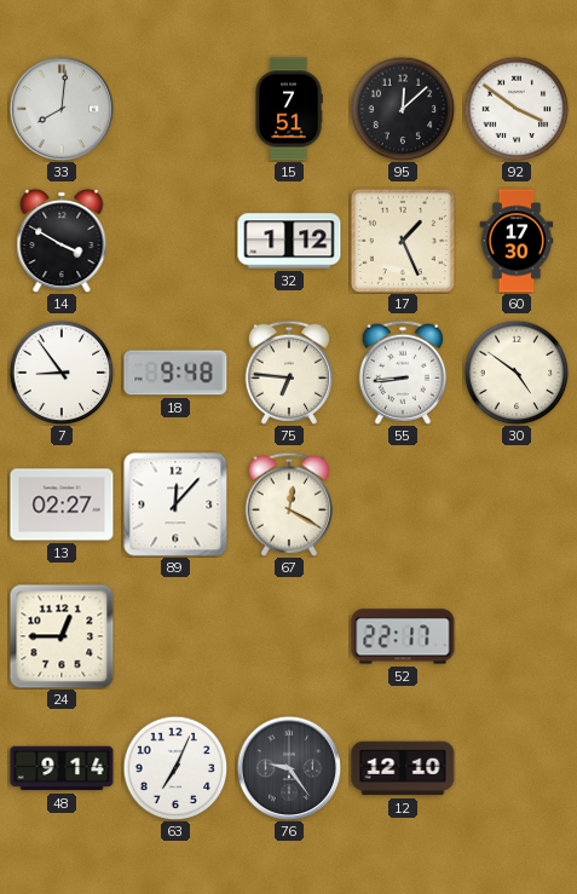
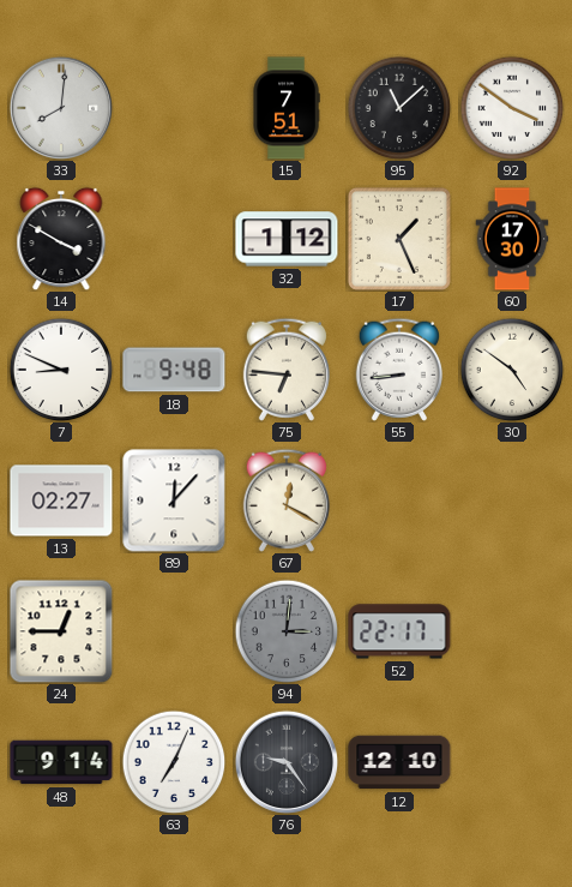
95: 12:08 -> 11:08 (399, 108)
7: 8:54 -> 8:49 (61, 370)
94: none -> 3:01 (287, 631)
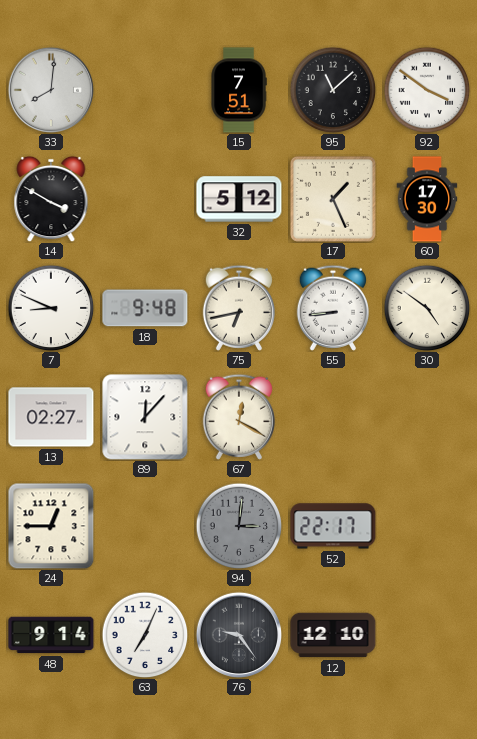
32: 1:12 -> 5:12 (239, 199)
75: 6:46 -> 6:43 (238, 308)
